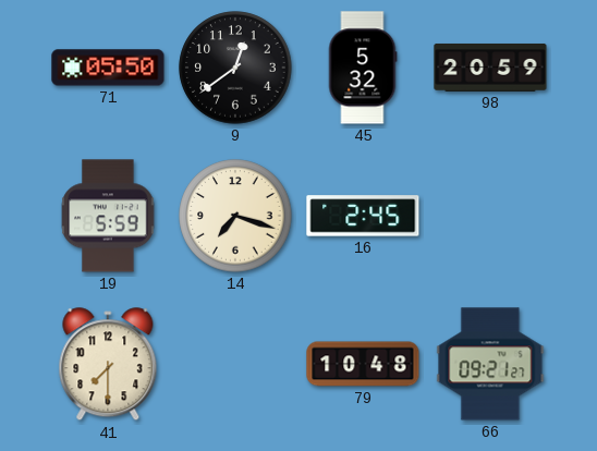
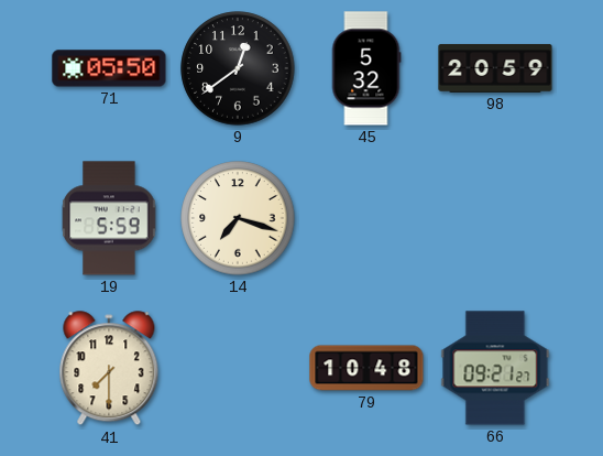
16: 2:45 -> none (363, 216)
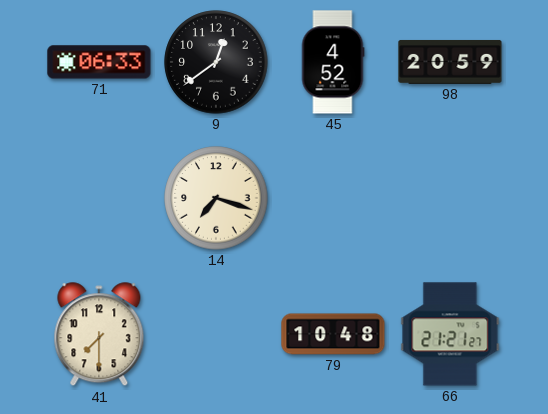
71: 05:50 -> 06:33 (99, 62)
45: 5:32 -> 4:52 (333, 62)
19: 5:59 -> none (109, 218)
66: 09:21 -> 21:21 (450, 334)
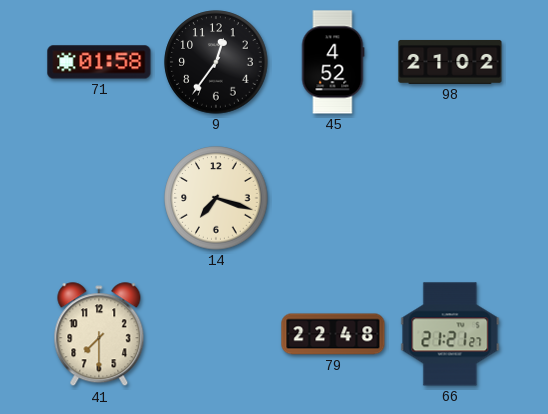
71: 06:33 -> 01:58 (99, 62)
9: 12:39 -> 12:36 (216, 62)
98: 20:59 -> 21:02 (450, 62)
79: 10:48 -> 22:48 (333, 334)
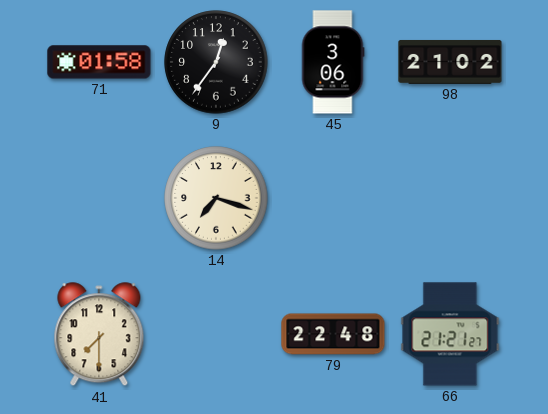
45: 4:52 -> 3:06 (333, 62)
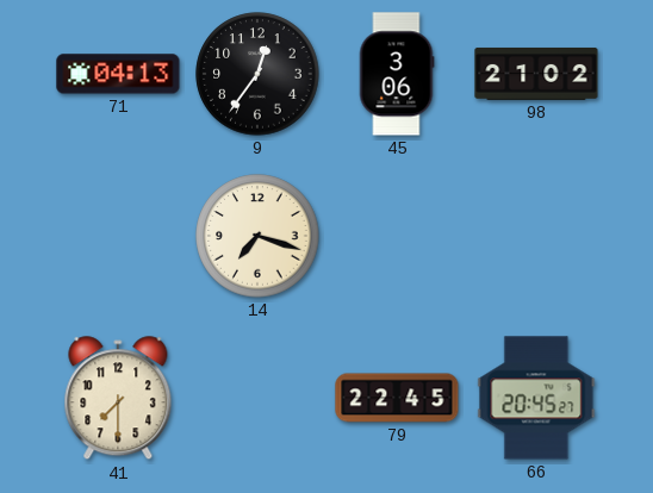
71: 01:58 -> 04:13 (118, 74)
79: 22:48 -> 22:45 (397, 398)
66: 21:21 -> 20:45 (536, 398)
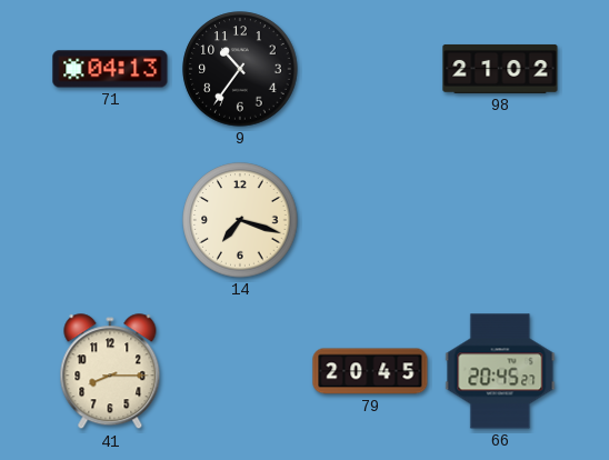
9: 12:36 -> 10:36 (240, 69)
45: 3:06 -> none (397, 74)
41: 7:30 -> 8:15 (110, 372)
79: 22:45 -> 20:45 (370, 371)
